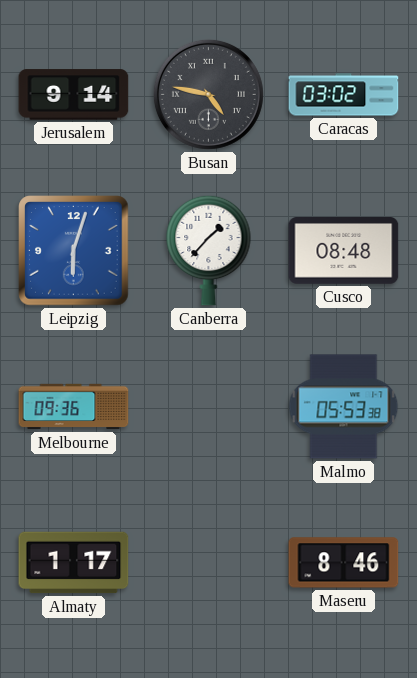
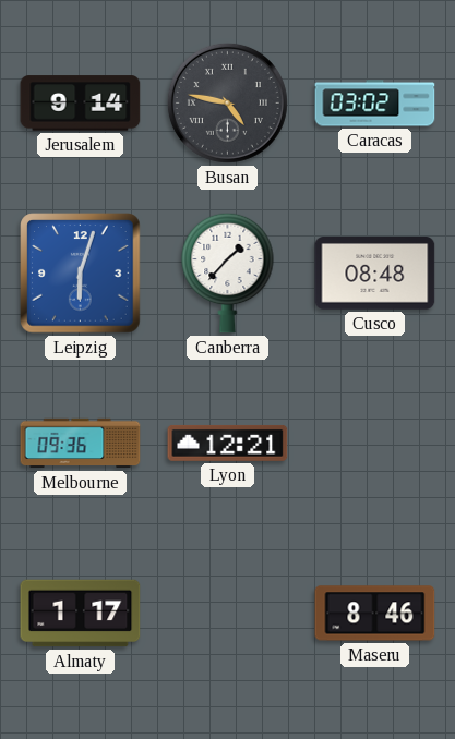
Lyon: none -> 12:21 (228, 443)
Malmo: 05:53 -> none (344, 407)
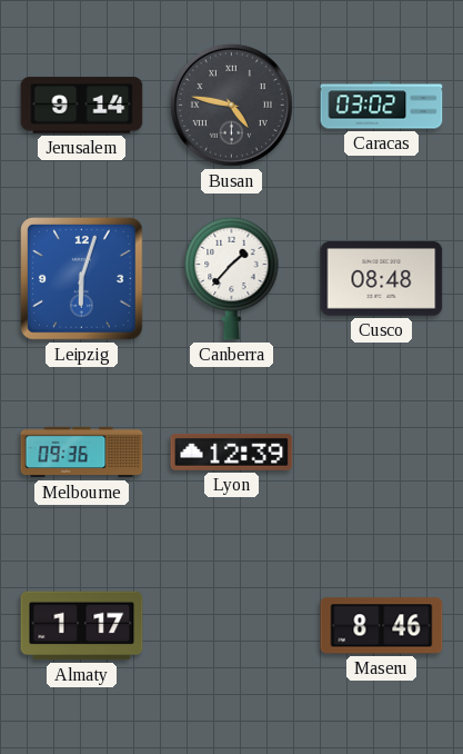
Lyon: 12:21 -> 12:39 (232, 452)
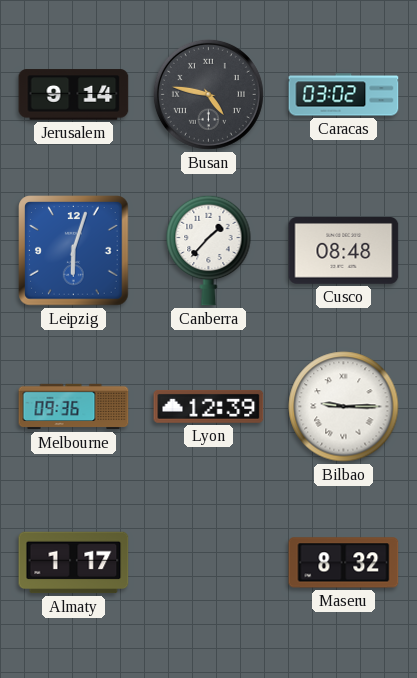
Bilbao: none -> 9:15 (344, 407)
Maseru: 8:46 -> 8:32 (344, 563)
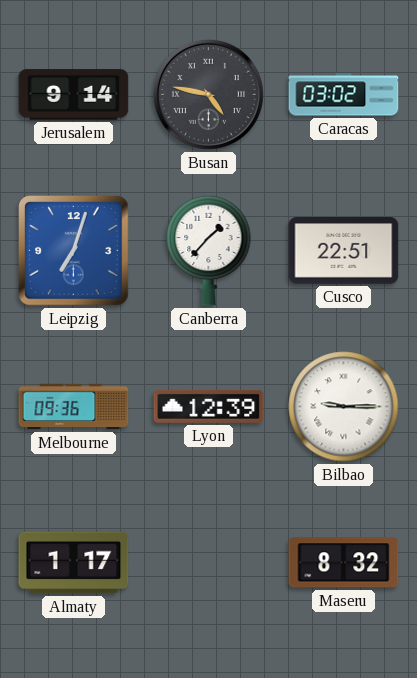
Leipzig: 6:03 -> 7:03 (74, 251)
Cusco: 08:48 -> 22:51 (344, 251)
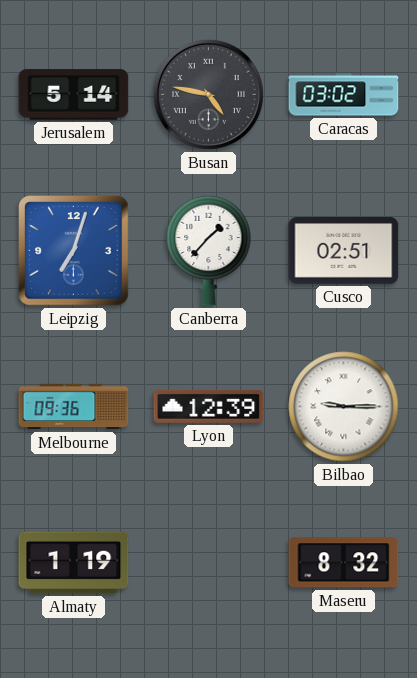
Jerusalem: 9:14 -> 5:14 (74, 95)
Cusco: 22:51 -> 02:51 (344, 251)
Almaty: 1:17 -> 1:19 (74, 563)
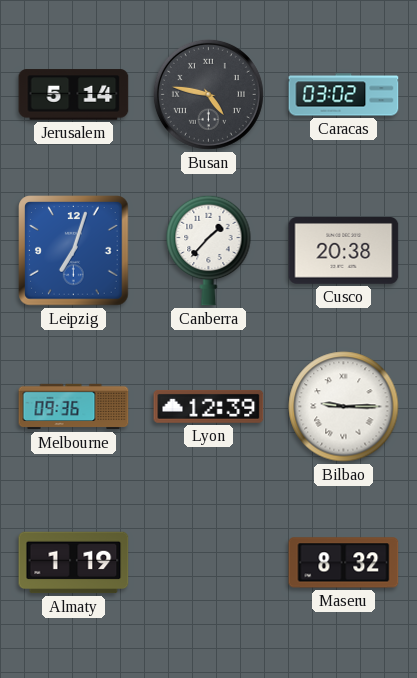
Cusco: 02:51 -> 20:38 (344, 251)
